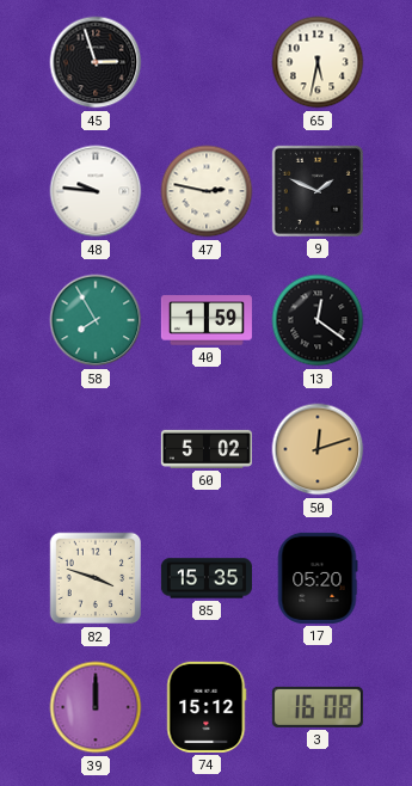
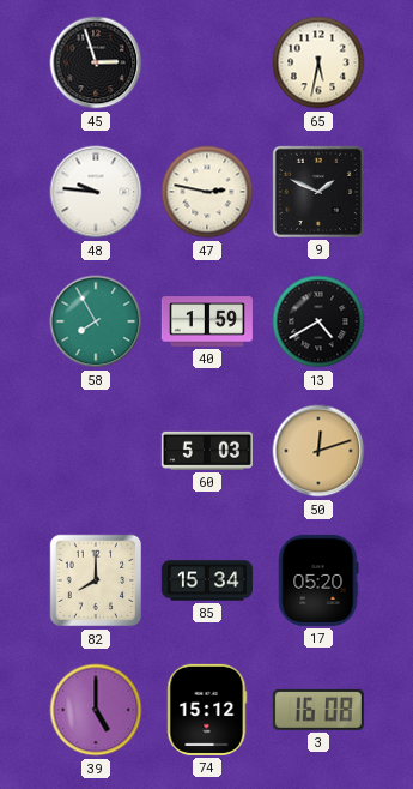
13: 12:21 -> 4:40 (318, 321)
60: 5:02 -> 5:03 (207, 451)
82: 3:48 -> 8:00 (96, 580)
85: 15:35 -> 15:34 (207, 580)
39: 12:00 -> 5:00 (96, 710)
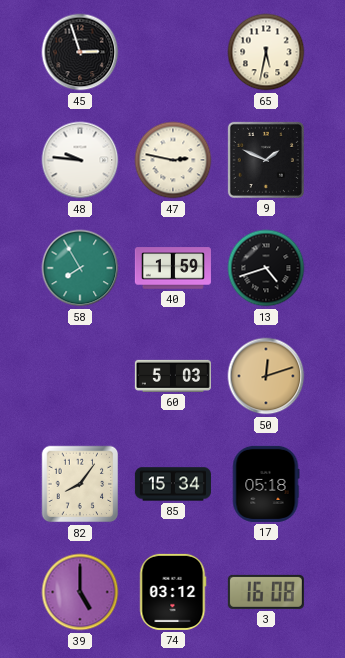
13: 4:40 -> 4:42 (266, 268)
82: 8:00 -> 8:06 (80, 484)
17: 05:20 -> 05:18 (266, 484)
74: 15:12 -> 03:12 (173, 592)
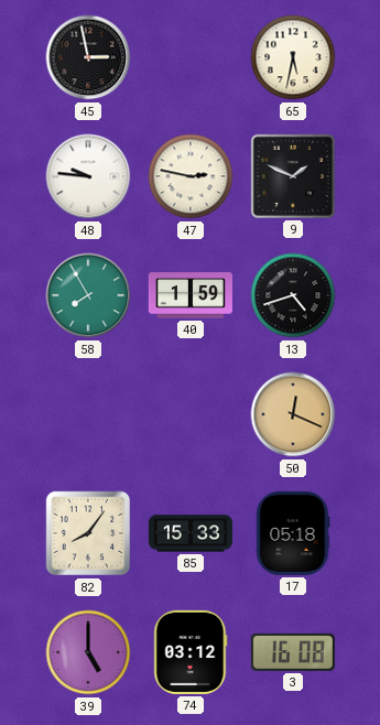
45: 2:57 -> 2:58 (88, 57)
60: 5:03 -> none (173, 376)
50: 12:12 -> 12:19 (293, 414)
85: 15:34 -> 15:33 (191, 533)
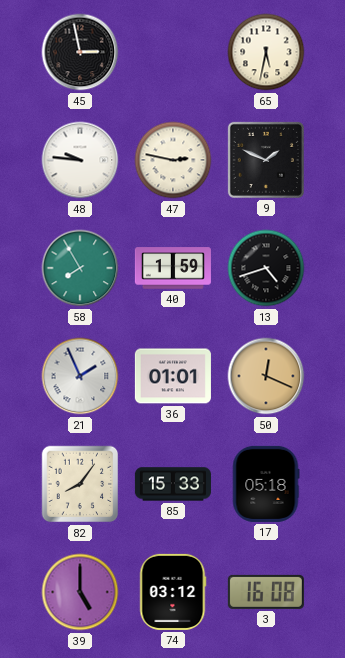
21: none -> 1:56 (80, 376)
36: none -> 01:01 (173, 376)
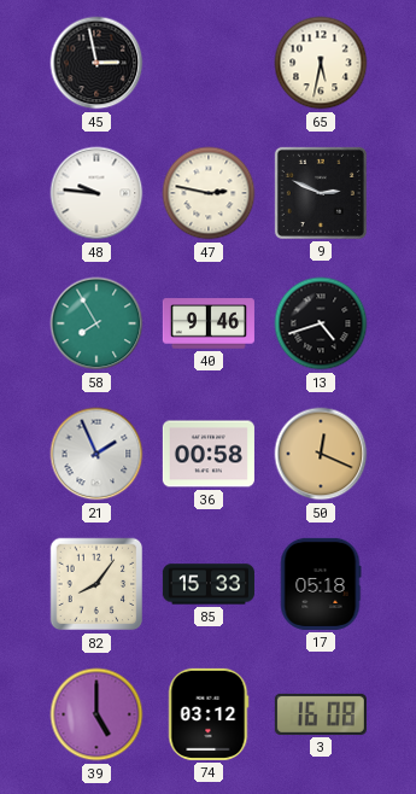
9: 1:49 -> 2:49 (321, 193)
40: 1:59 -> 9:46 (209, 323)
36: 01:01 -> 00:58 (209, 454)
